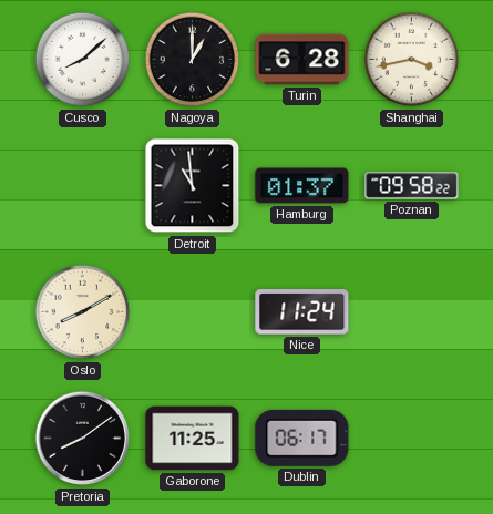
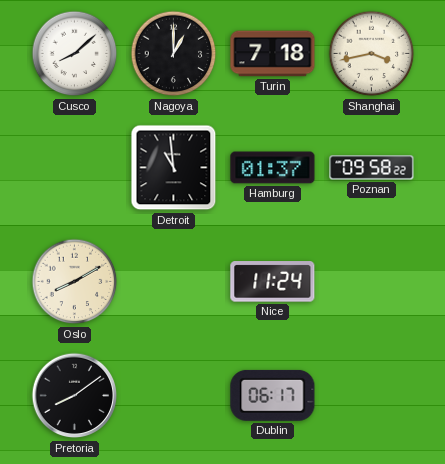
Turin: 6:28 -> 7:18 (273, 54)
Gaborone: 11:25 -> none (193, 439)
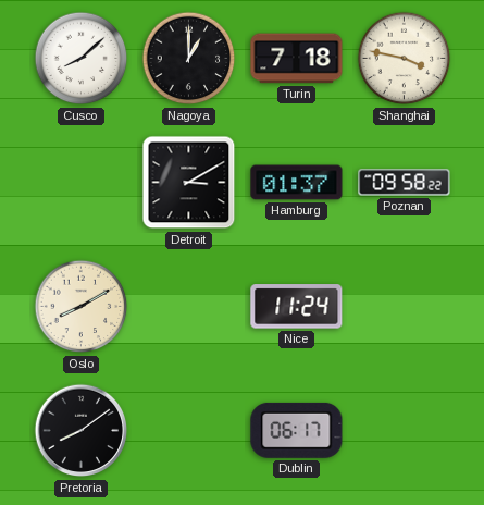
Shanghai: 3:43 -> 3:47 (405, 59)
Detroit: 10:59 -> 3:10 (189, 183)
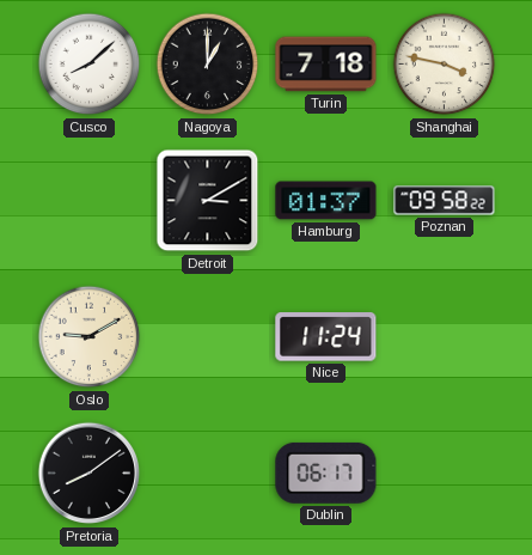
Oslo: 8:10 -> 9:10 (90, 337)
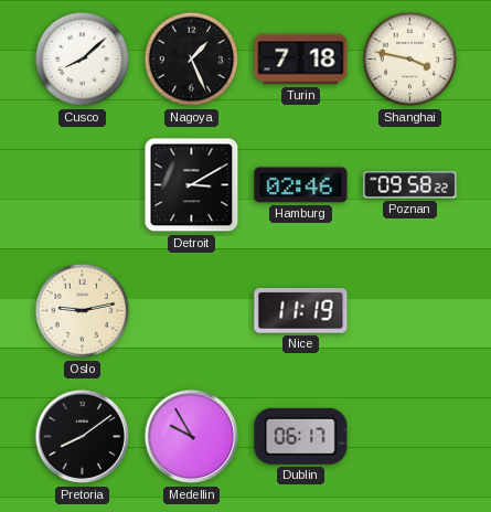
Nagoya: 1:00 -> 1:26 (192, 60)
Hamburg: 01:37 -> 02:46 (301, 185)
Oslo: 9:10 -> 9:13 (83, 311)
Nice: 11:24 -> 11:19 (301, 311)
Medellin: none -> 9:55 (192, 437)
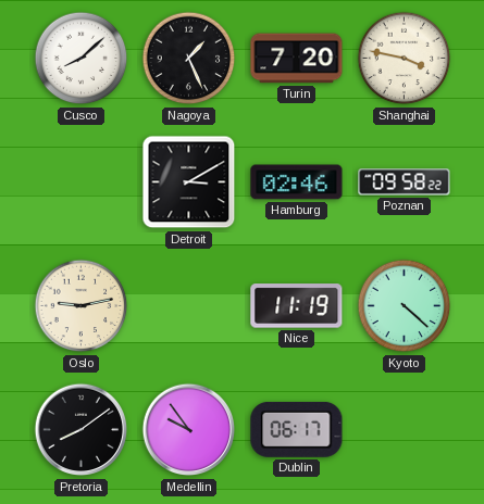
Turin: 7:18 -> 7:20 (297, 59)
Kyoto: none -> 4:22 (405, 306)
Medellin: 9:55 -> 9:54 (189, 430)
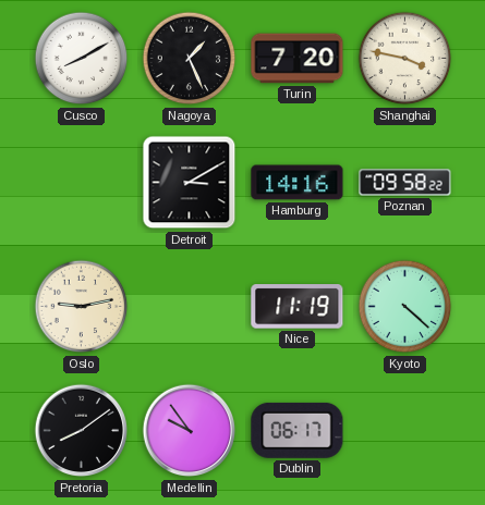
Cusco: 8:08 -> 8:10 (82, 59)
Hamburg: 02:46 -> 14:16 (298, 183)
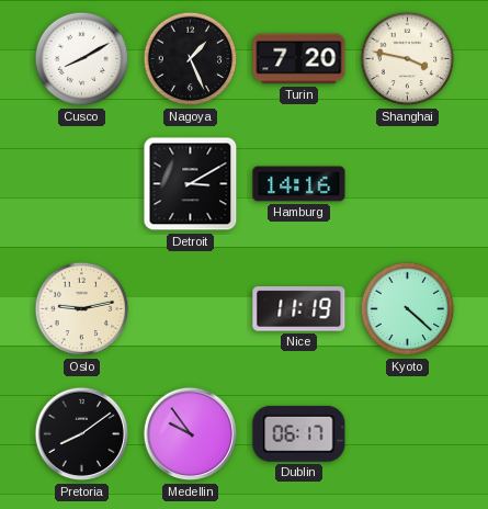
Poznan: 09:58 -> none (405, 183)
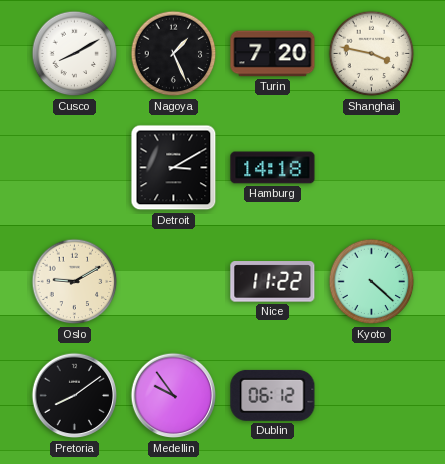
Hamburg: 14:16 -> 14:18 (273, 168)
Oslo: 9:13 -> 9:10 (75, 282)
Nice: 11:19 -> 11:22 (273, 282)
Dublin: 06:17 -> 06:12 (273, 395)
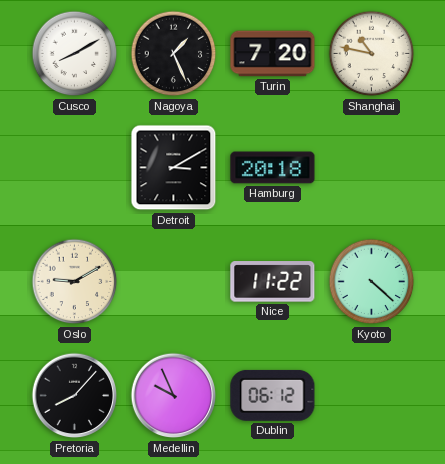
Shanghai: 3:47 -> 10:47 (372, 54)
Hamburg: 14:18 -> 20:18 (273, 168)
Pretoria: 8:09 -> 8:07 (75, 396)
Medellin: 9:54 -> 9:56 (174, 396)
